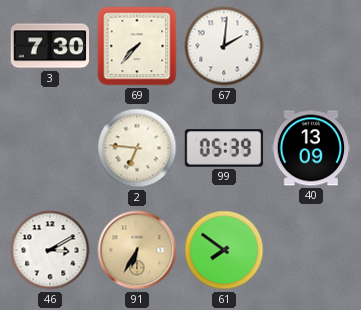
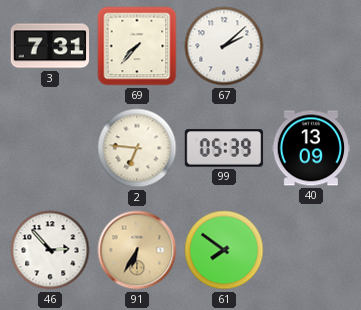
3: 7:30 -> 7:31 (49, 46)
67: 2:01 -> 2:08 (224, 46)
46: 3:10 -> 2:53 (50, 250)
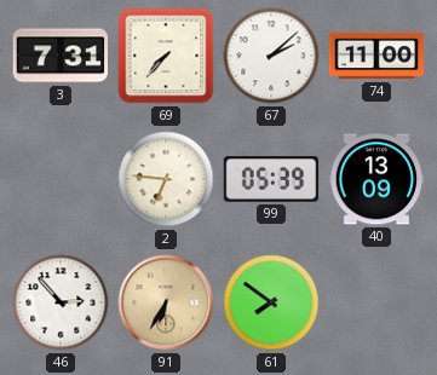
74: none -> 11:00 (376, 56)
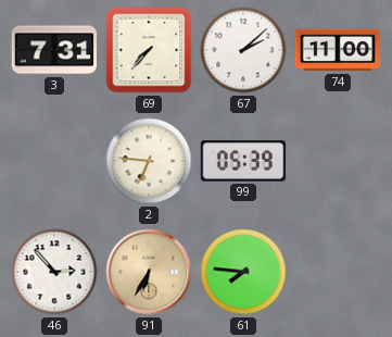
40: 13:09 -> none (376, 179)
61: 7:51 -> 7:46 (243, 272)
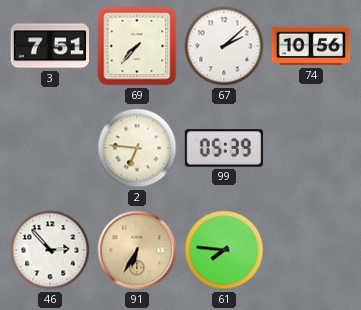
3: 7:31 -> 7:51 (49, 46)
74: 11:00 -> 10:56 (311, 46)
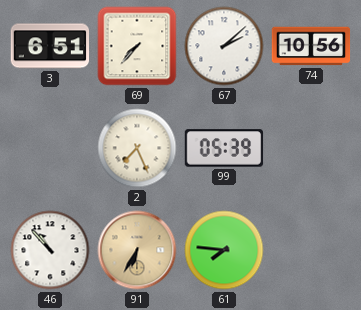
3: 7:51 -> 6:51 (49, 46)
2: 6:46 -> 7:26 (137, 148)
46: 2:53 -> 10:53 (50, 250)
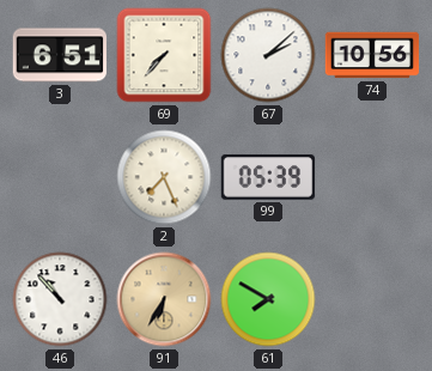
61: 7:46 -> 7:50 (268, 299)
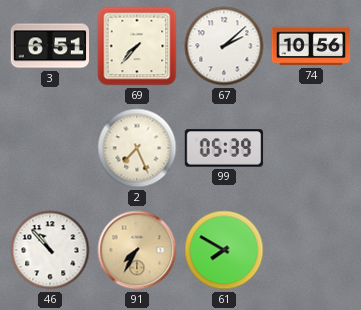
91: 6:35 -> 7:35 (137, 250)
